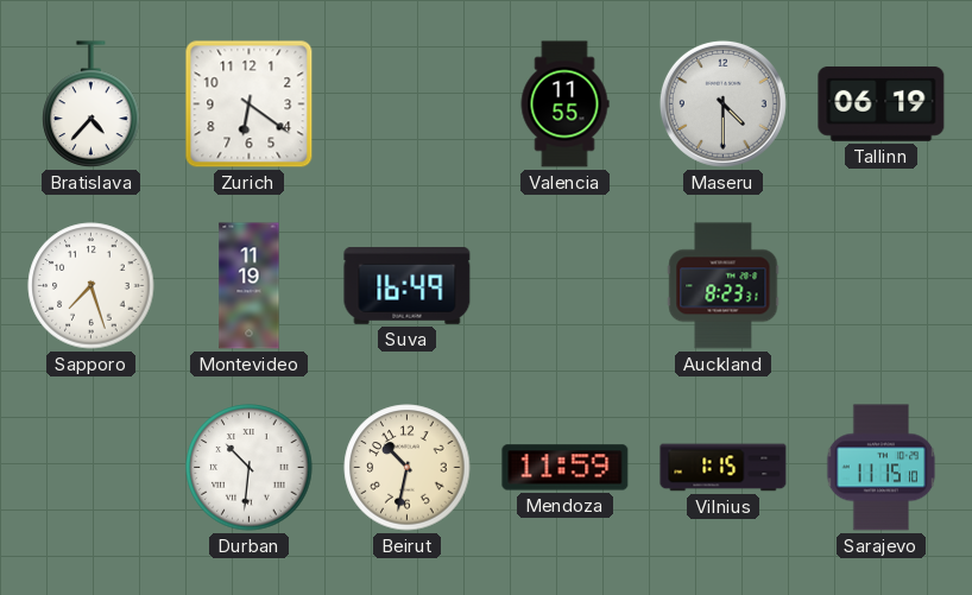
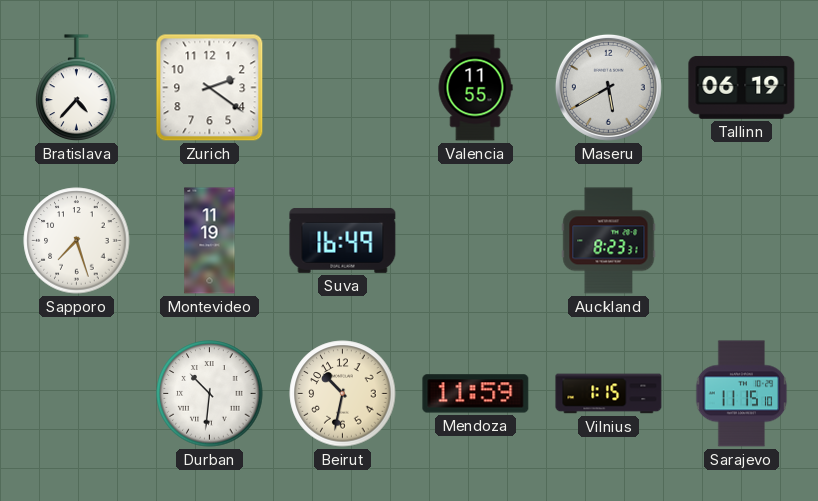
Zurich: 6:21 -> 2:21 (210, 88)
Maseru: 4:30 -> 5:40 (608, 87)
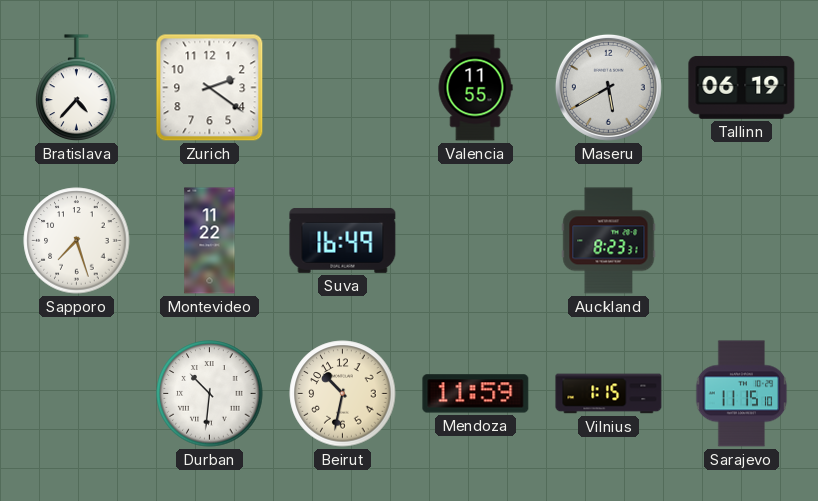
Montevideo: 11:19 -> 11:22 (210, 241)
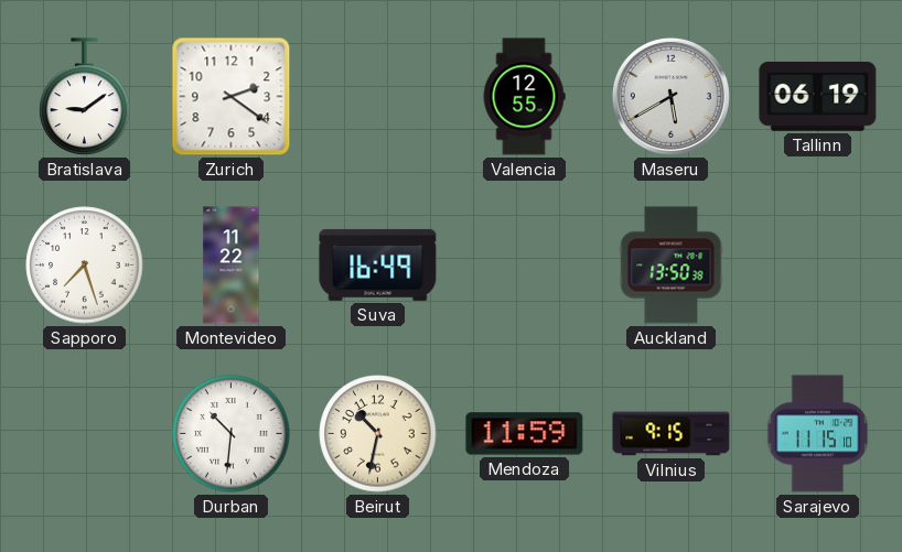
Bratislava: 4:37 -> 9:09 (85, 97)
Valencia: 11:55 -> 12:55 (524, 97)
Auckland: 8:23 -> 13:50 (672, 266)
Vilnius: 1:15 -> 9:15 (672, 434)
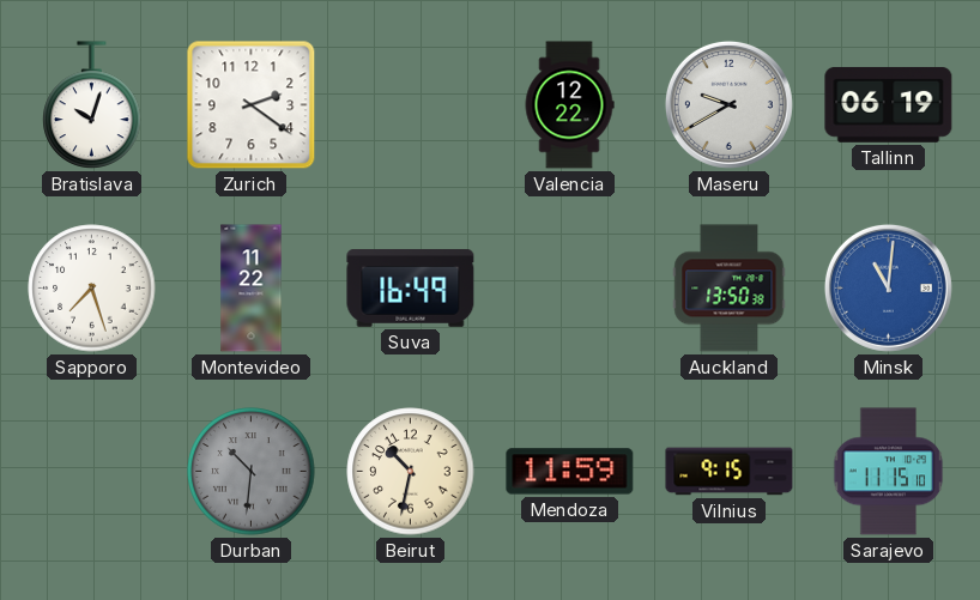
Bratislava: 9:09 -> 10:03 (92, 105)
Valencia: 12:55 -> 12:22 (569, 105)
Maseru: 5:40 -> 9:40 (728, 104)
Minsk: none -> 11:01 (888, 287)
Durban dial: white -> grey (252, 472)
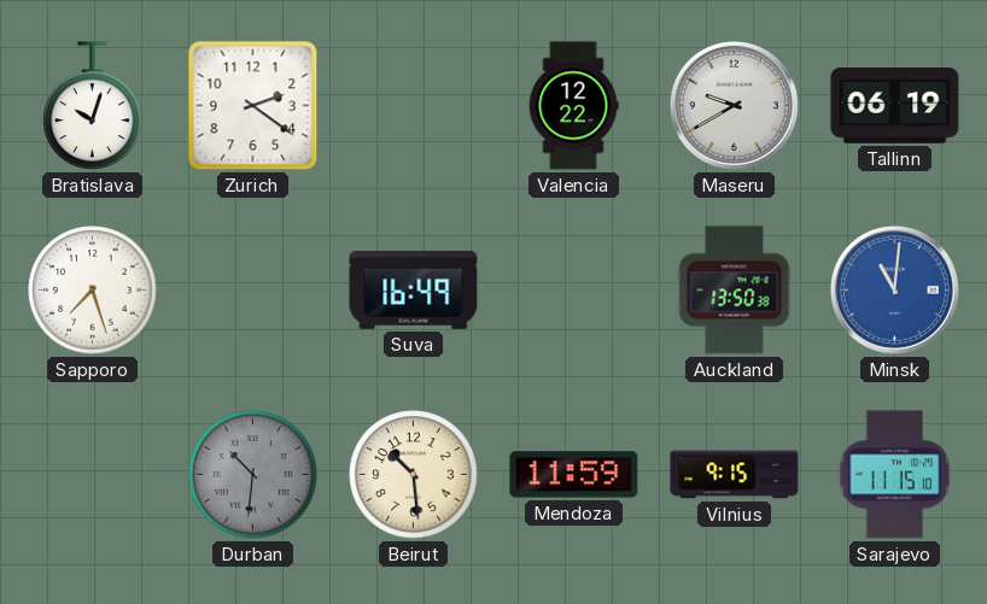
Montevideo: 11:22 -> none (252, 289)
Beirut: 10:32 -> 10:29 (414, 475)
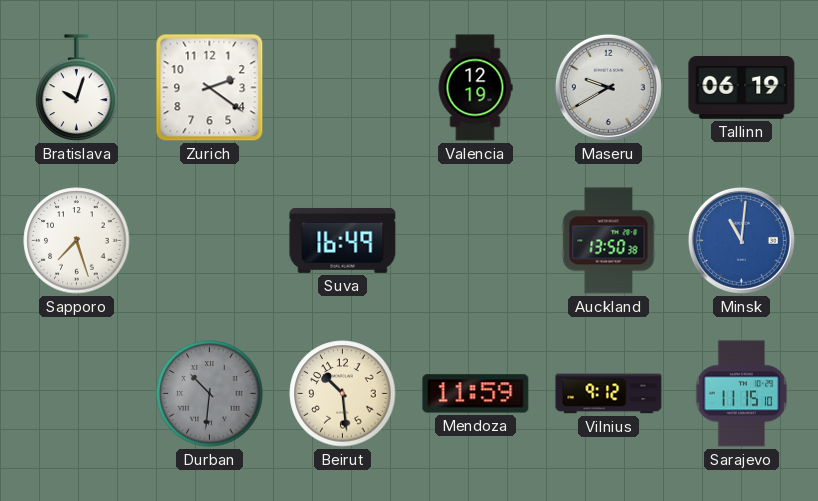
Valencia: 12:22 -> 12:19 (475, 88)
Vilnius: 9:15 -> 9:12 (609, 394)
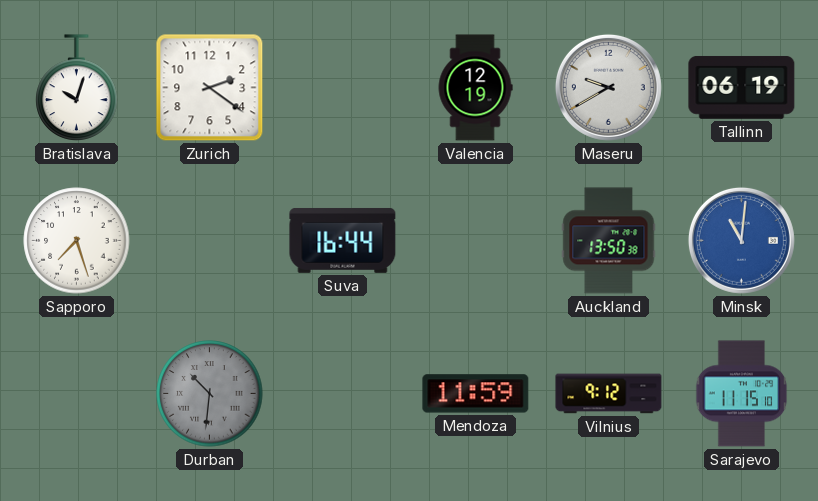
Suva: 16:49 -> 16:44 (343, 240)
Beirut: 10:29 -> none (343, 394)
